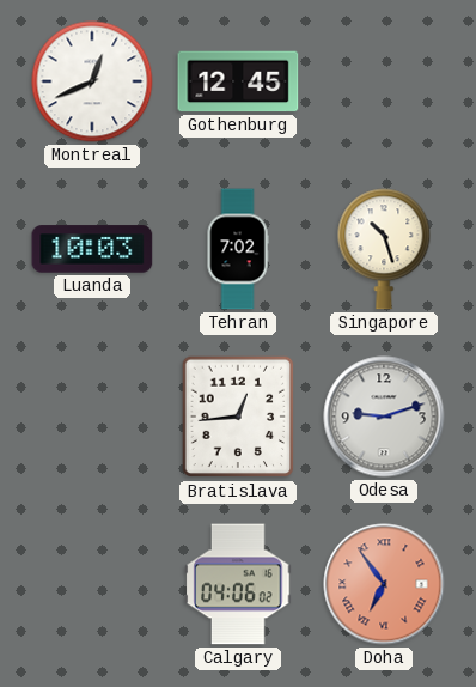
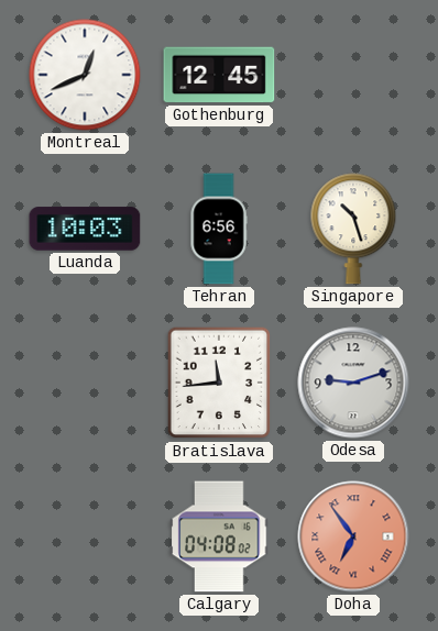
Tehran: 7:02 -> 6:56 (219, 229)
Bratislava: 12:44 -> 11:44 (219, 383)
Calgary: 04:06 -> 04:08 (219, 536)
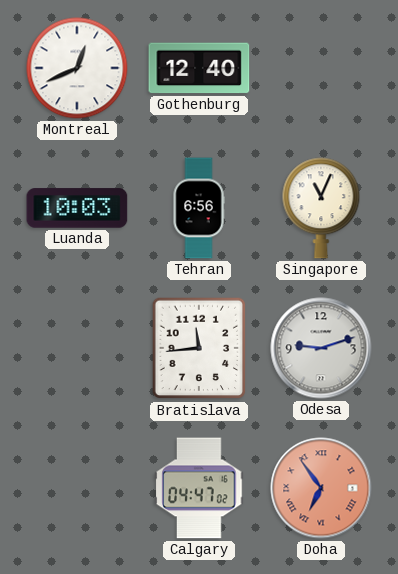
Gothenburg: 12:45 -> 12:40 (199, 68)
Singapore: 10:27 -> 11:04 (321, 208)
Calgary: 04:08 -> 04:47 (199, 488)
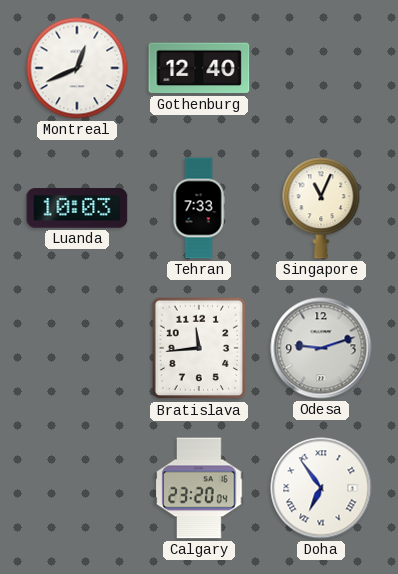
Tehran: 6:56 -> 7:33 (199, 208)
Calgary: 04:47 -> 23:20 (199, 488)
Doha dial: salmon -> white (321, 488)
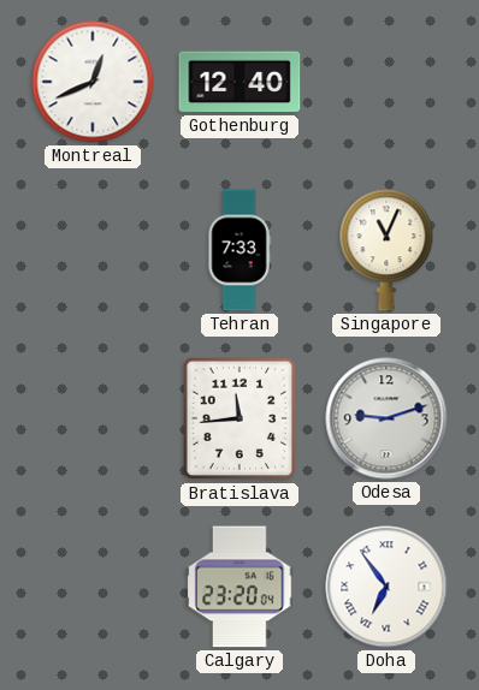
Luanda: 10:03 -> none (77, 208)
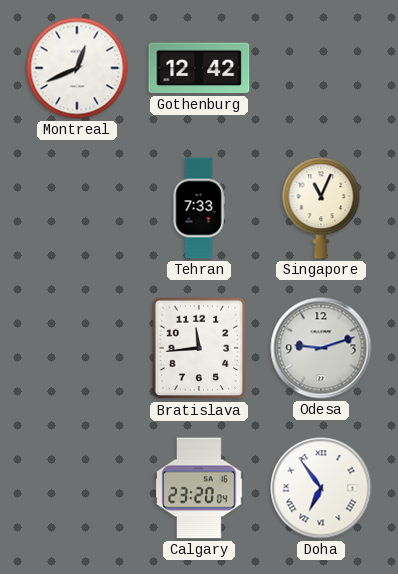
Gothenburg: 12:40 -> 12:42 (199, 68)
